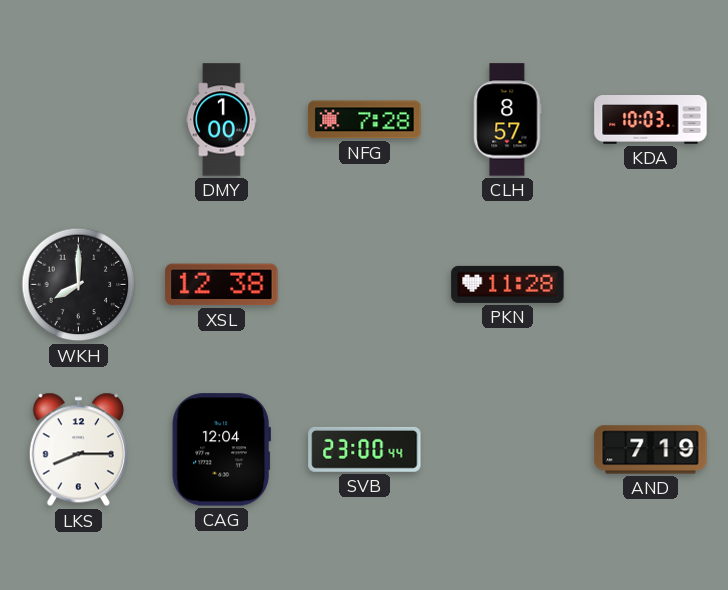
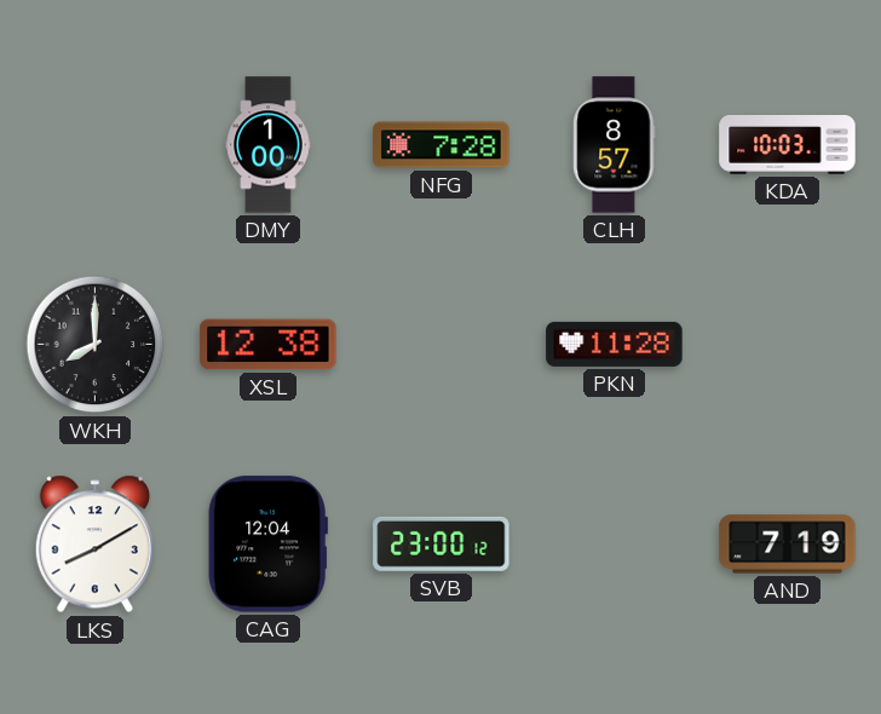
LKS: 8:15 -> 8:10 (94, 545)
SVB: 23:00:44 -> 23:00:12 (442, 543)
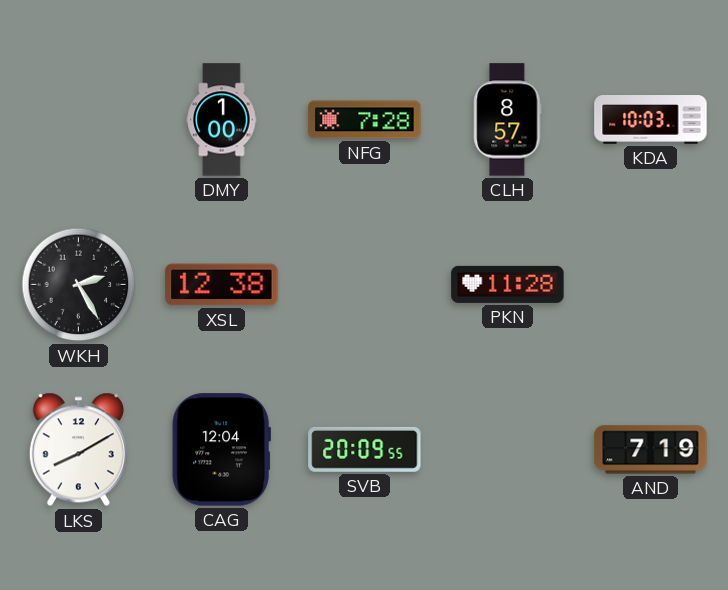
WKH: 8:00 -> 2:25 (79, 285)
SVB: 23:00 -> 20:09 (365, 449)
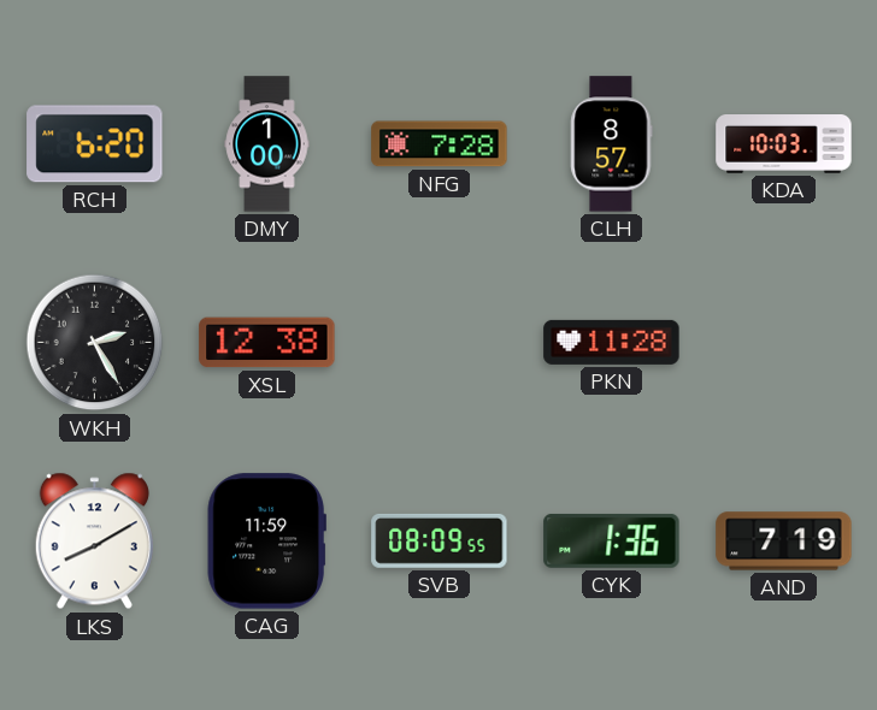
RCH: none -> 6:20 (95, 144)
CAG: 12:04 -> 11:59 (266, 542)
SVB: 20:09 -> 08:09 (440, 540)
CYK: none -> 1:36 (612, 540)
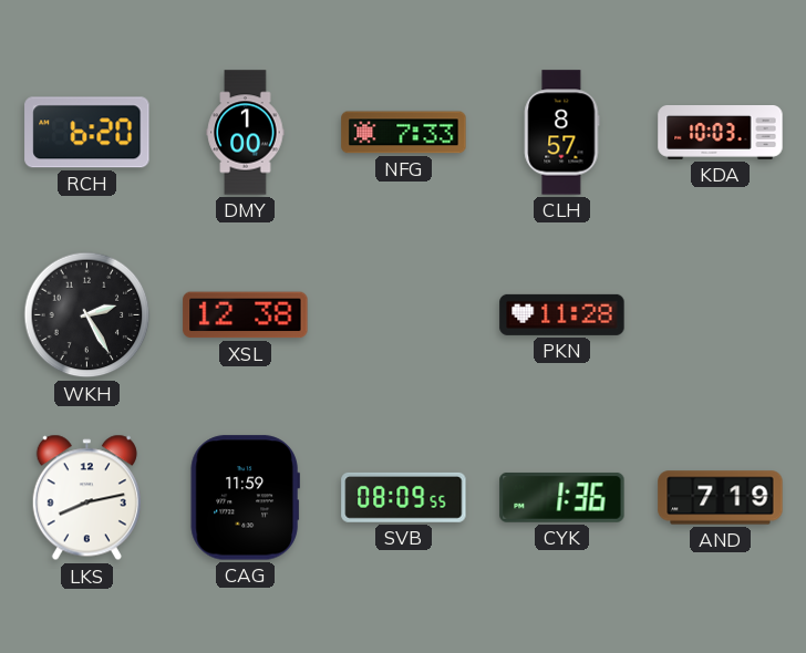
NFG: 7:28 -> 7:33 (404, 133)
LKS: 8:10 -> 8:13 (86, 498)
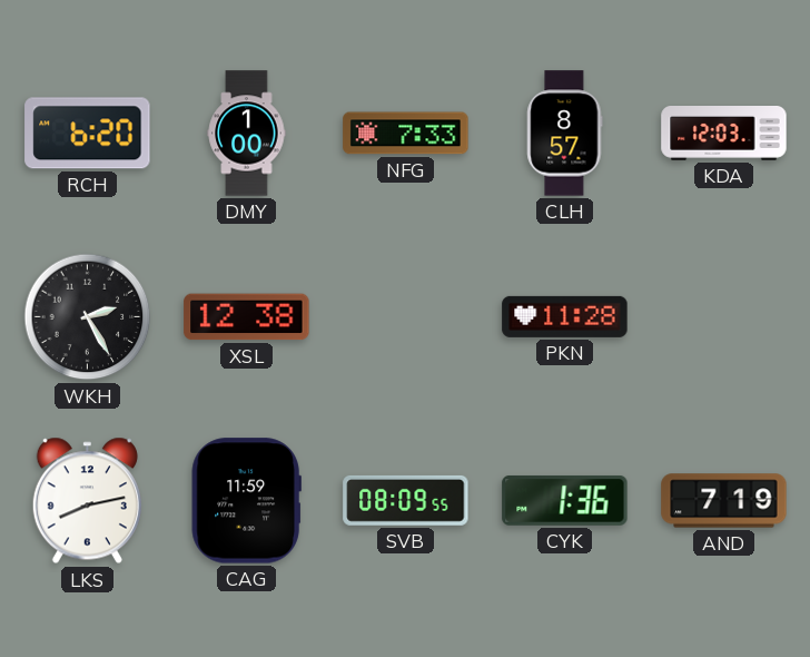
KDA: 10:03 -> 12:03 (724, 134)
